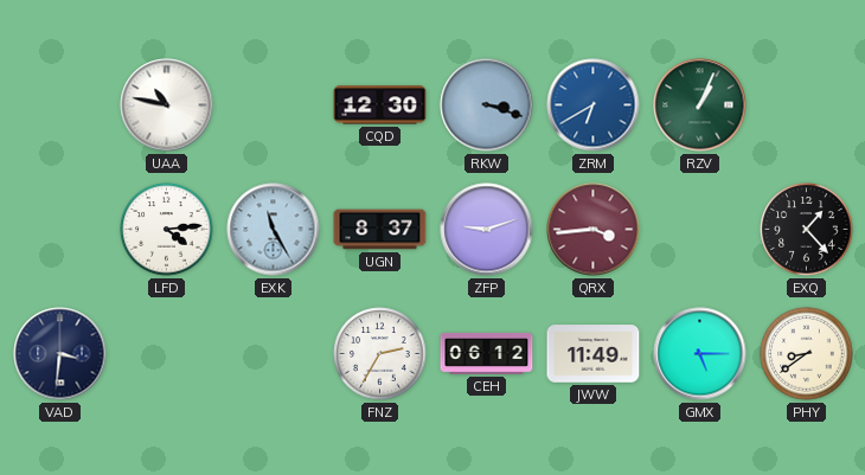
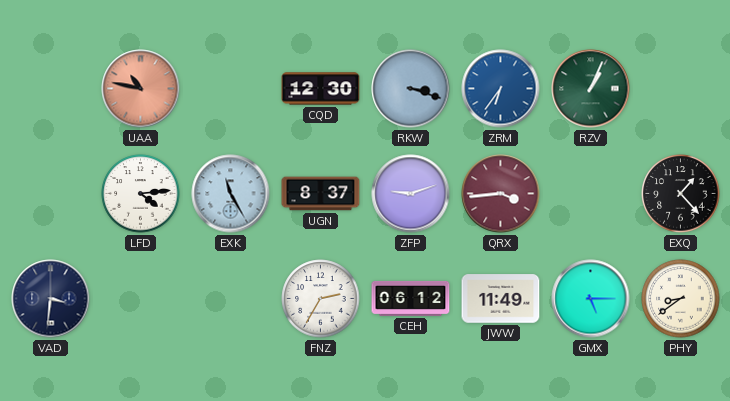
UAA dial: white -> salmon (141, 89)
ZRM: 6:40 -> 6:36 (501, 89)
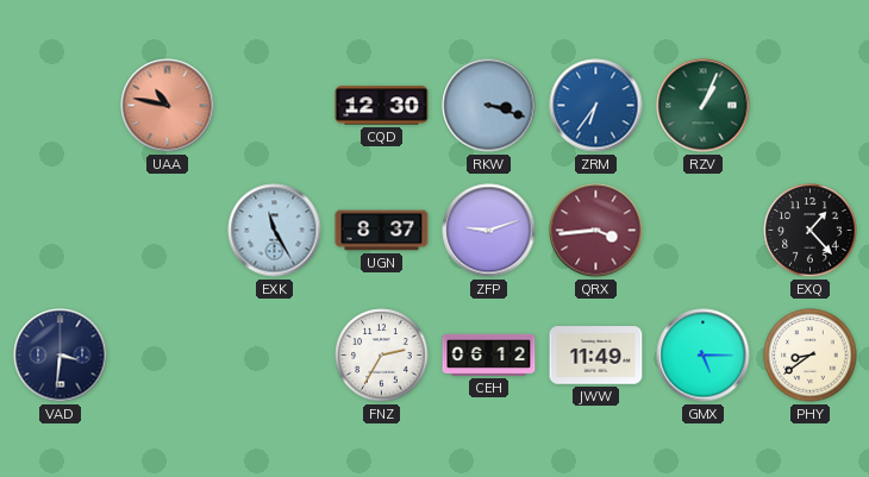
LFD: 4:14 -> none (141, 194)
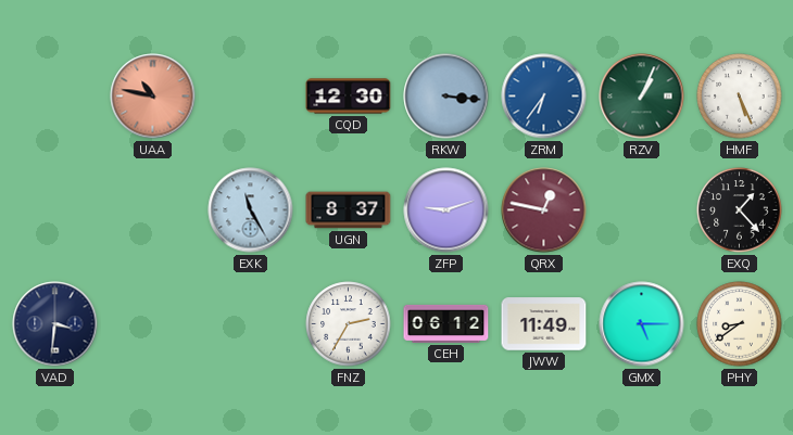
RKW: 3:18 -> 3:16 (446, 97)
HMF: none -> 5:26 (740, 97)
QRX: 3:44 -> 12:47 (544, 210)
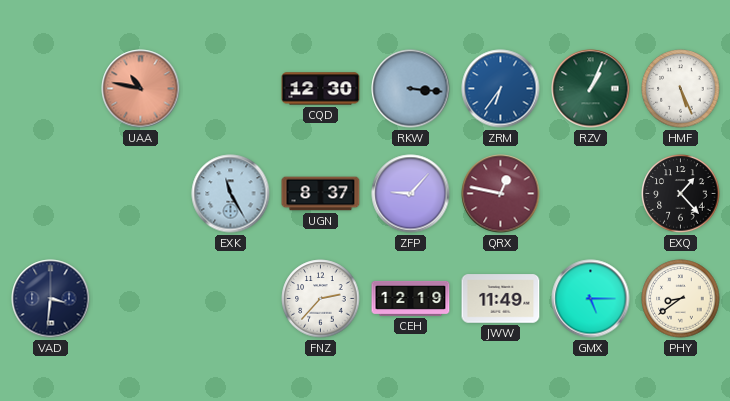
ZFP: 9:12 -> 9:07 (411, 194)
FNZ: 2:35 -> 2:37 (321, 299)
CEH: 06:12 -> 12:19 (411, 298)
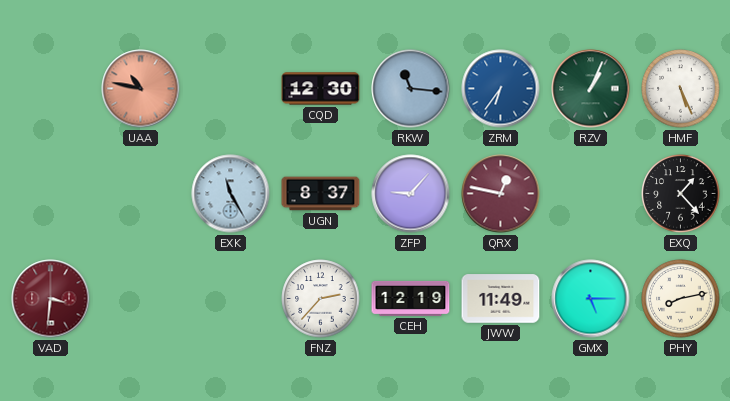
RKW: 3:16 -> 11:16 (411, 89)
VAD dial: navy -> burgundy (51, 299)
PHY: 8:39 -> 8:13 (681, 299)
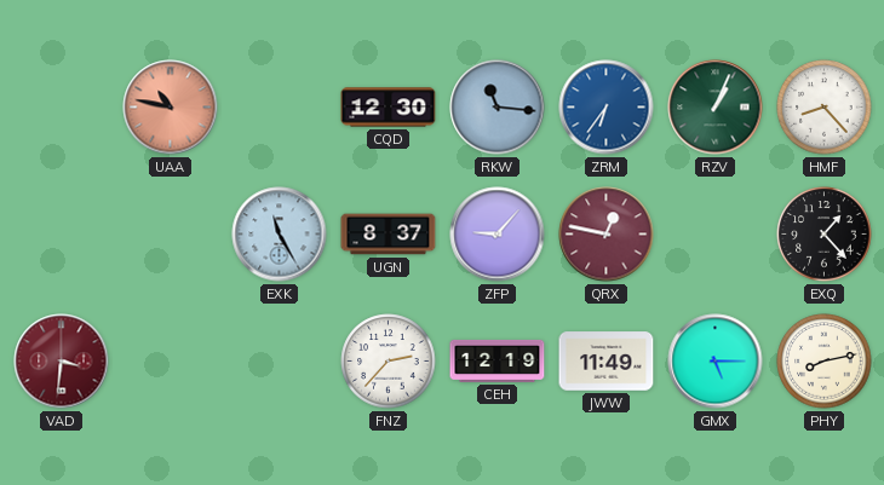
HMF: 5:26 -> 8:23 (825, 108)
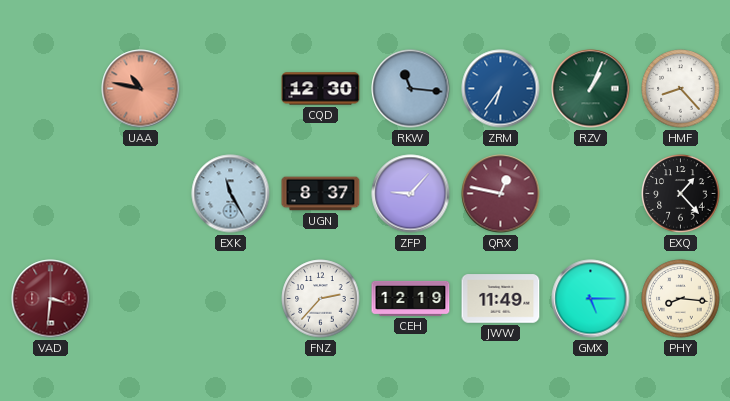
PHY: 8:13 -> 8:16 (681, 299)
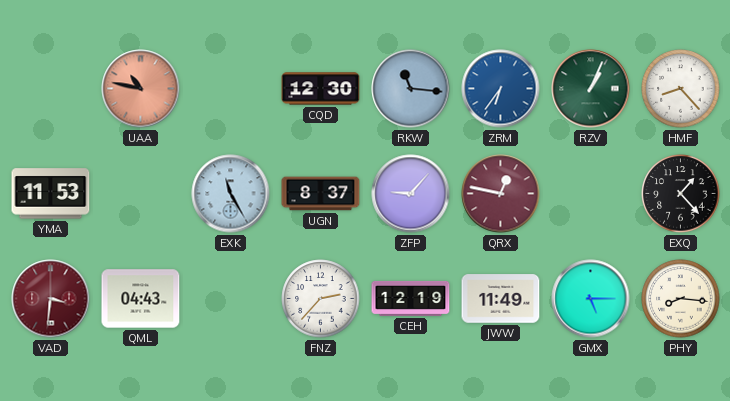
YMA: none -> 11:53 (51, 194)
QML: none -> 04:43 (141, 299)
